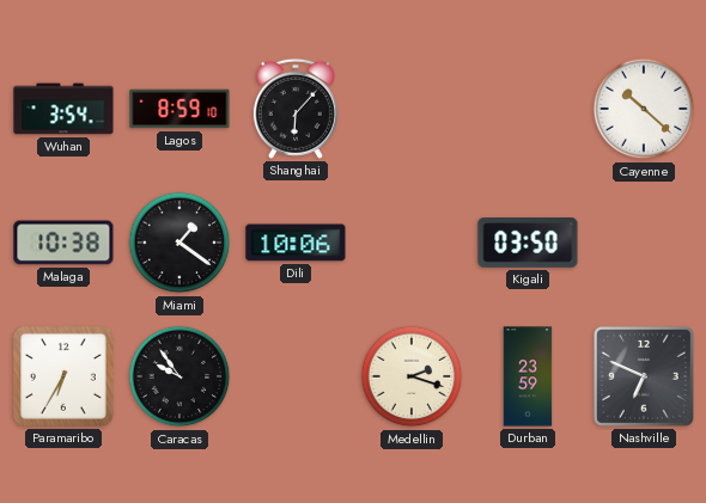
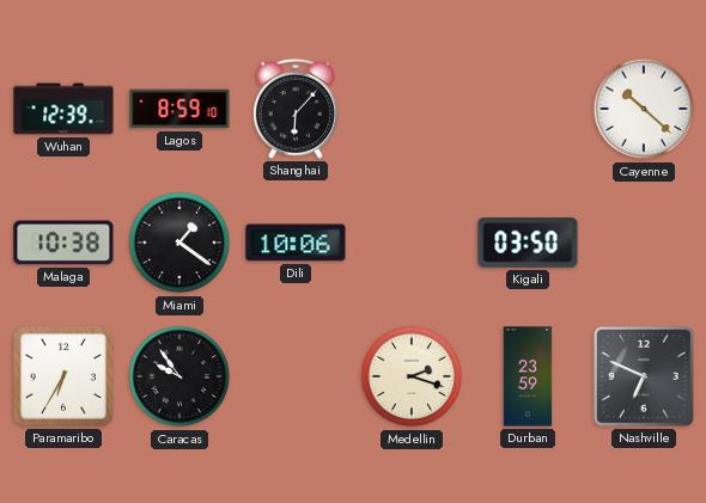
Wuhan: 3:54 -> 12:39 (63, 109)
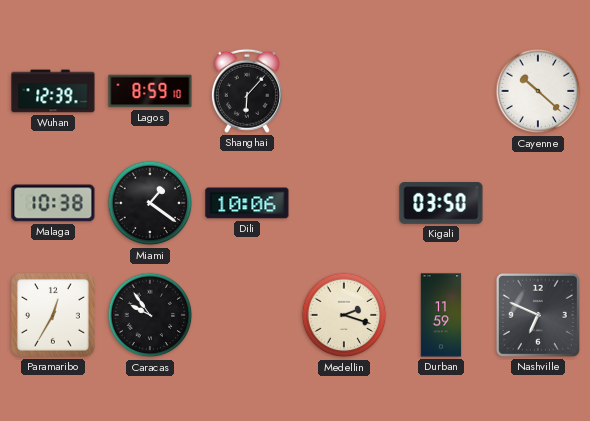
Paramaribo: 6:35 -> 12:35 (53, 315)
Durban: 23:59 -> 11:59 (441, 315)
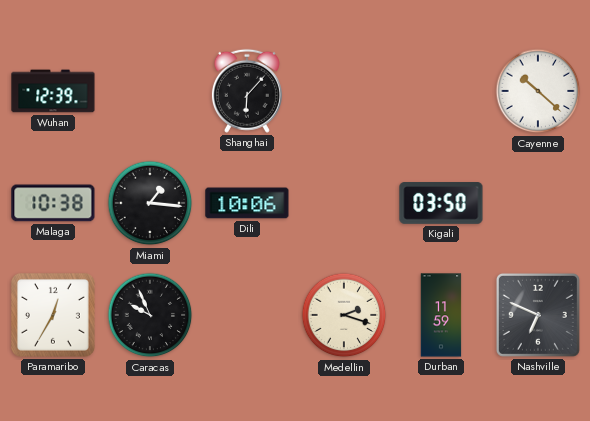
Lagos: 8:59 -> none (150, 91)
Miami: 1:21 -> 1:16 (150, 203)
Caracas: 9:54 -> 9:56 (150, 315)
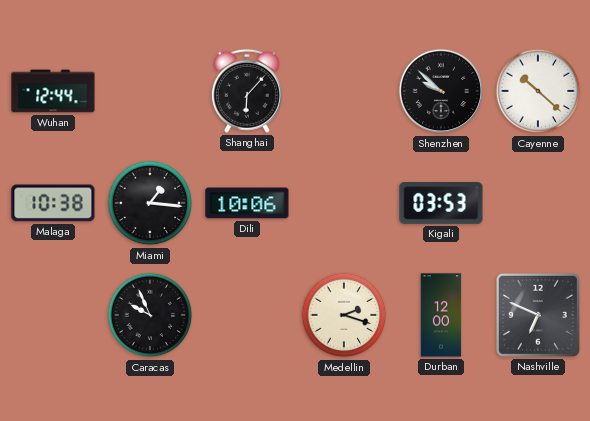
Wuhan: 12:39 -> 12:44 (53, 91)
Shenzhen: none -> 9:52 (441, 91)
Kigali: 03:50 -> 03:53 (441, 203)
Paramaribo: 12:35 -> none (53, 315)
Durban: 11:59 -> 12:00 (441, 315)
